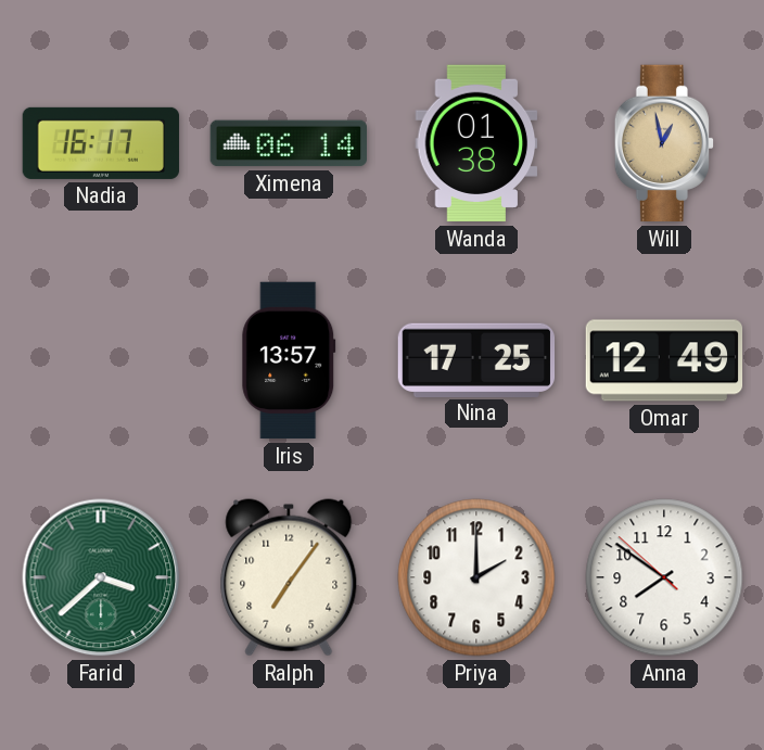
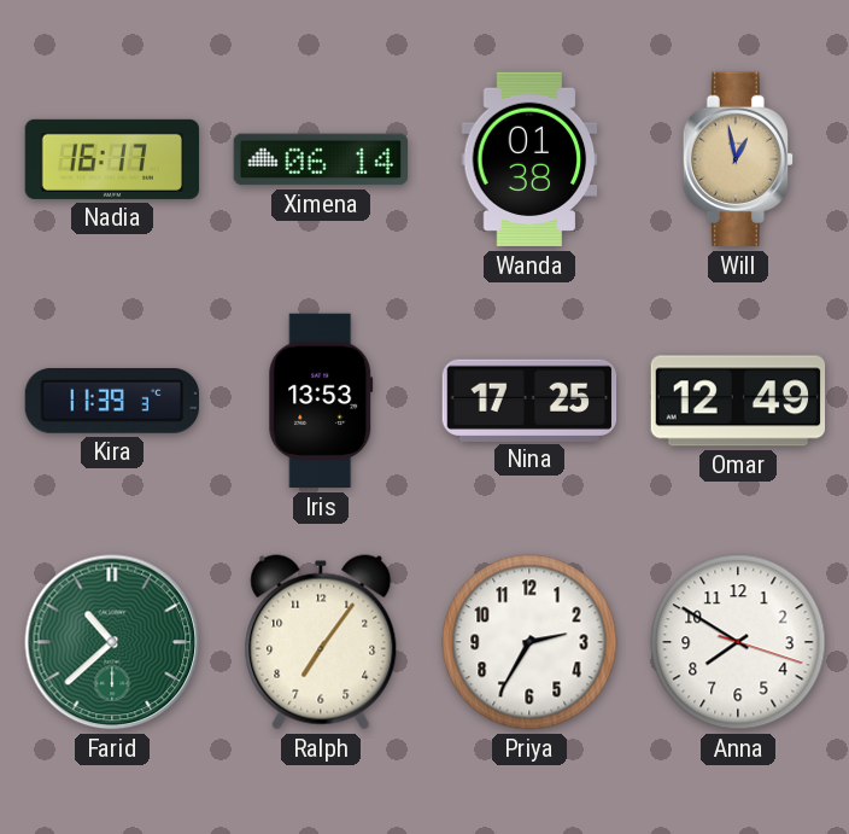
Kira: none -> 11:39 (111, 401)
Iris: 13:57 -> 13:53 (321, 401)
Farid: 3:38 -> 10:38 (112, 642)
Priya: 2:00 -> 2:35 (529, 642)
Anna: 7:50:52 -> 7:50:18 (738, 642)
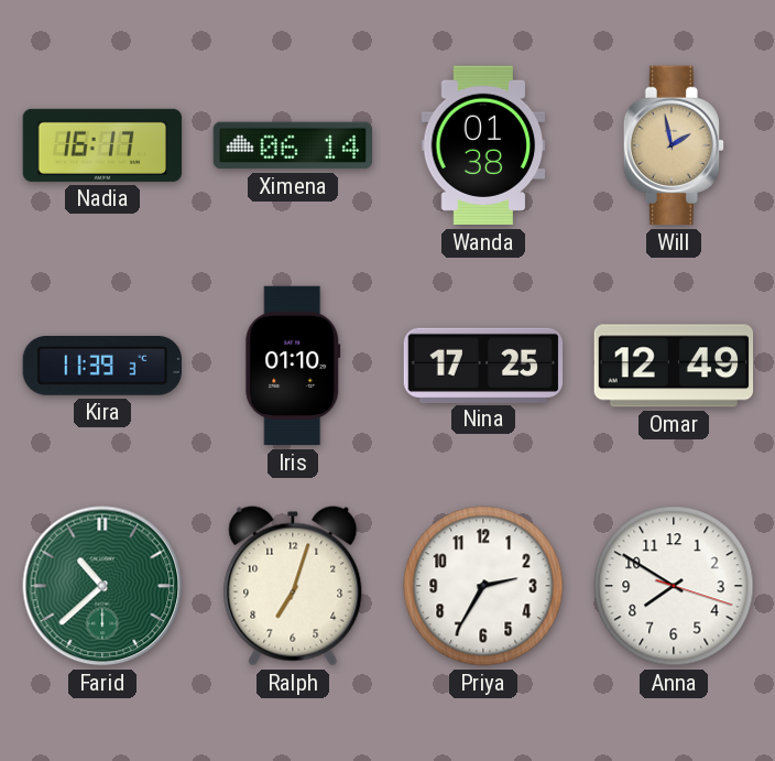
Will: 12:58 -> 1:58 (673, 145)
Iris: 13:53 -> 01:10 (293, 366)
Ralph: 7:06 -> 7:03 (293, 586)
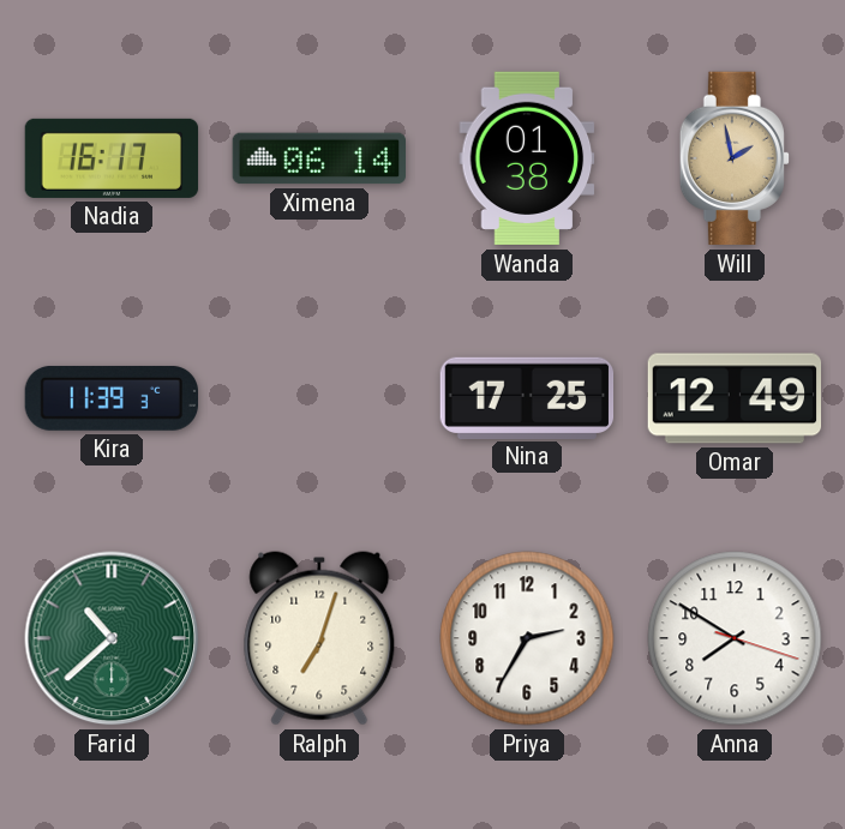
Iris: 01:10 -> none (293, 366)
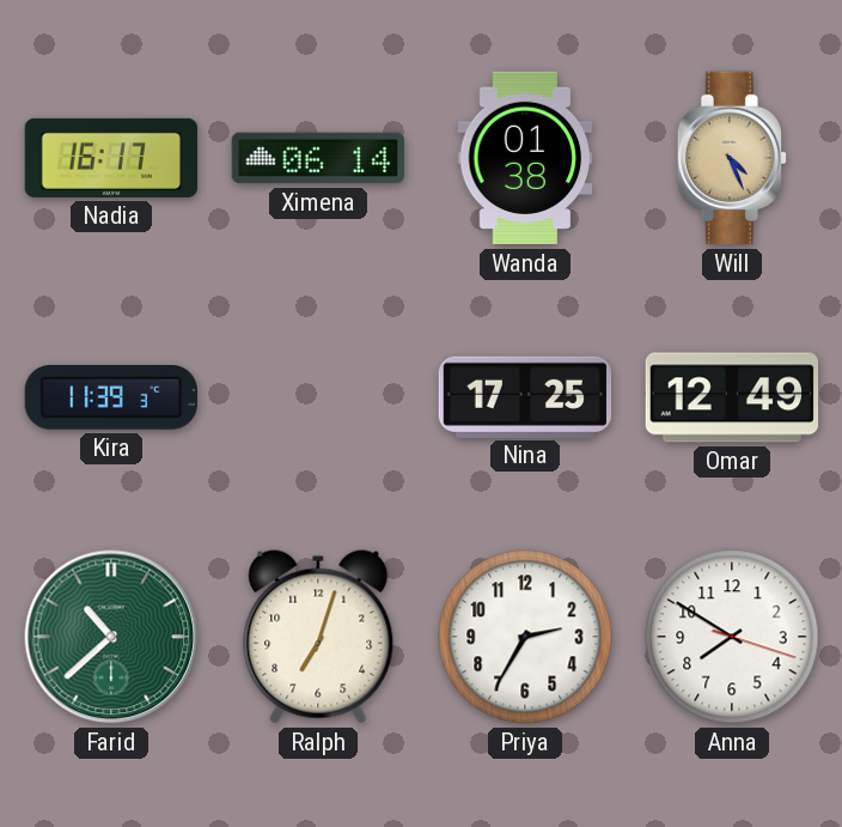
Will: 1:58 -> 4:26 (731, 158)
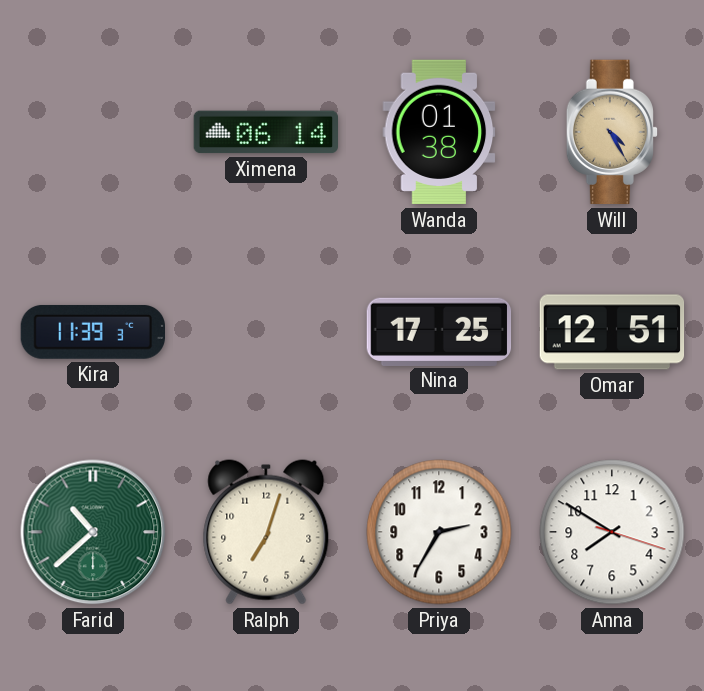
Nadia: 16:17 -> none (111, 158)
Will: 4:26 -> 4:25 (611, 132)
Omar: 12:49 -> 12:51 (612, 332)
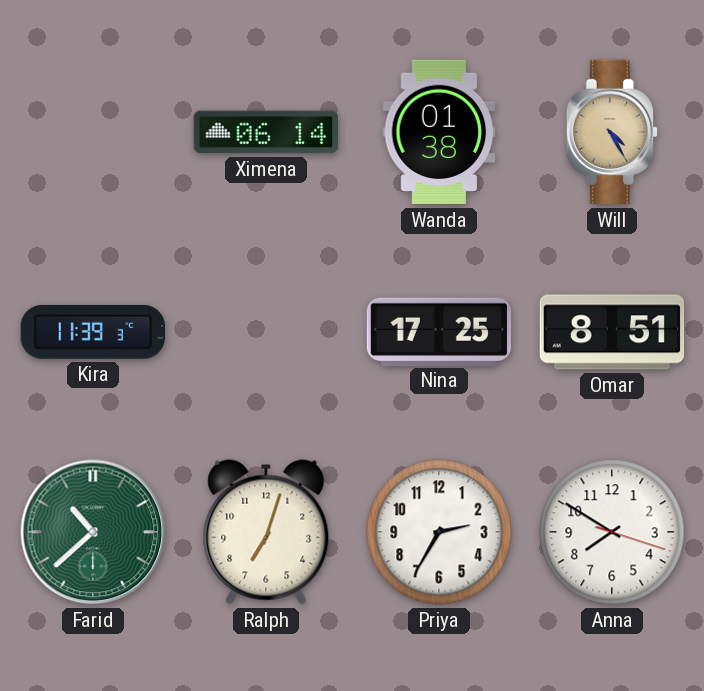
Omar: 12:51 -> 8:51 (612, 332)
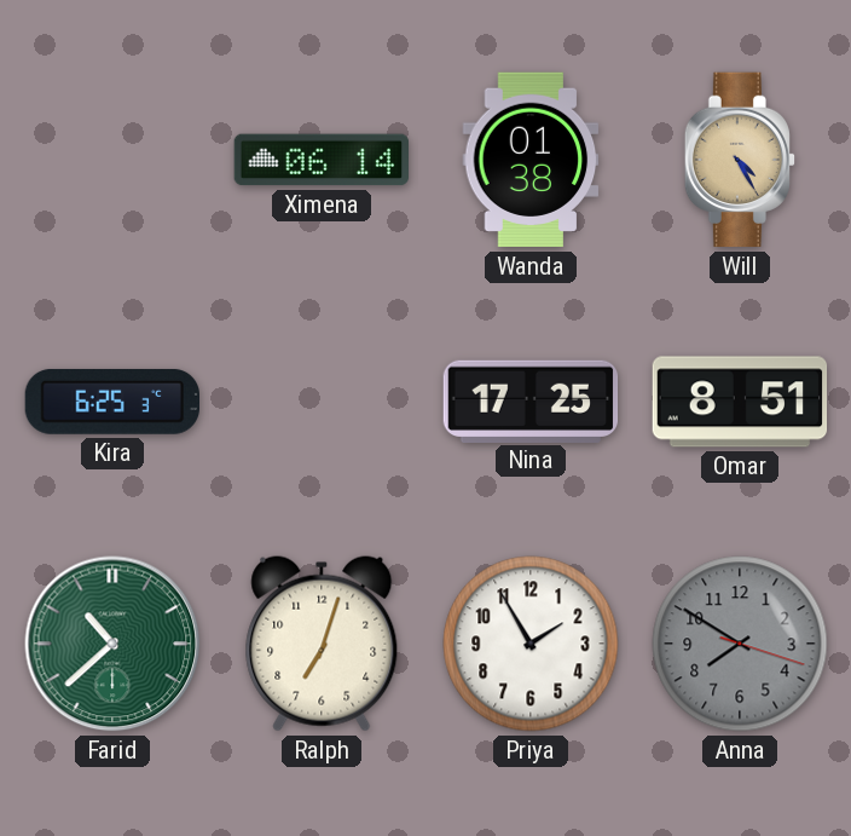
Kira: 11:39 -> 6:25 (111, 402)
Priya: 2:35 -> 1:55 (531, 644)
Anna dial: white -> grey (740, 644)
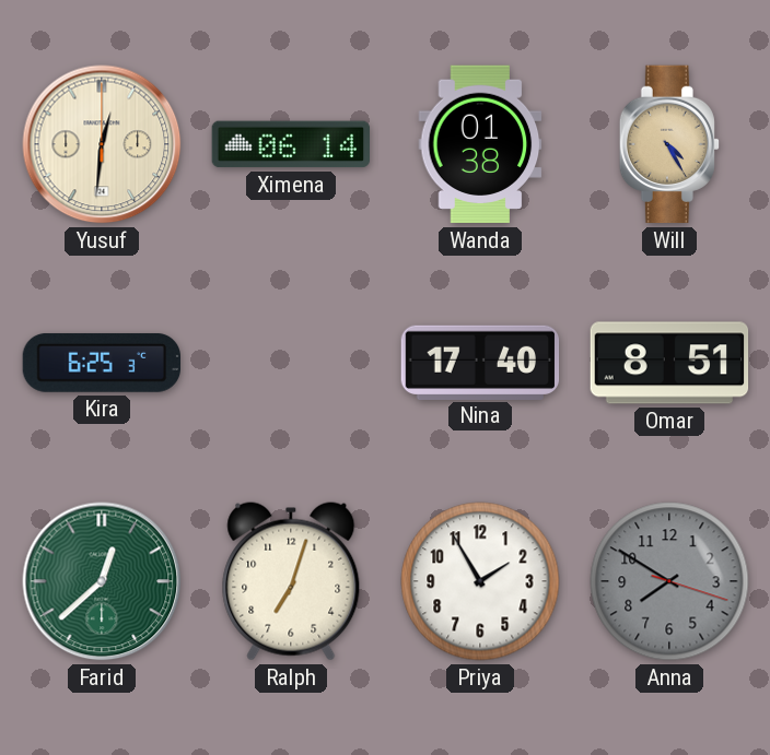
Yusuf: none -> 12:31 (102, 144)
Nina: 17:25 -> 17:40 (480, 362)
Farid: 10:38 -> 12:38 (102, 581)
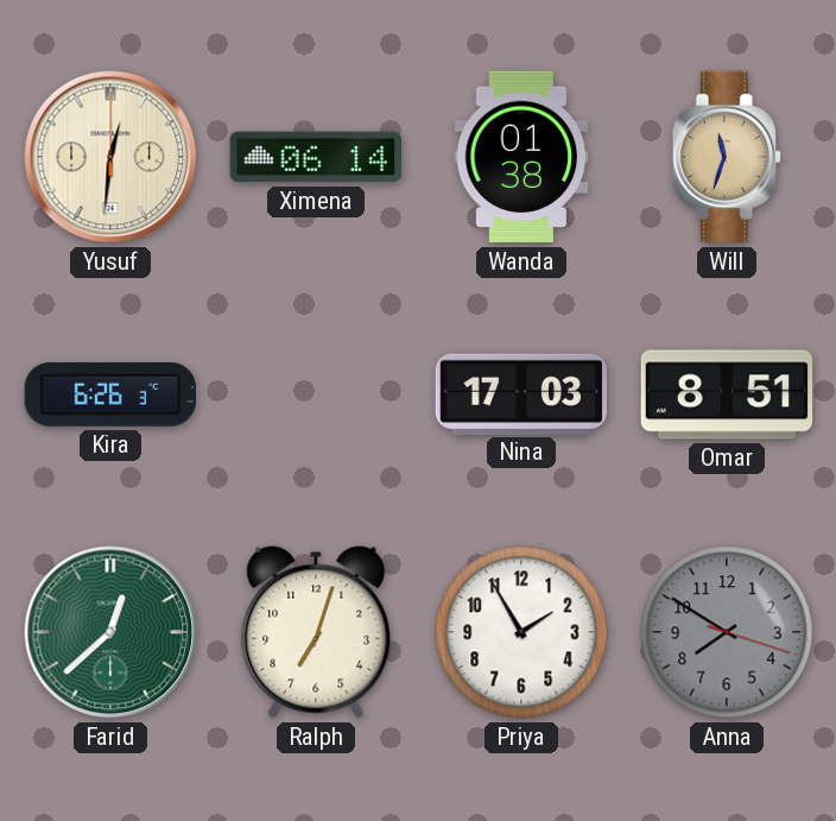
Will: 4:25 -> 11:33 (726, 157)
Kira: 6:25 -> 6:26 (109, 394)
Nina: 17:40 -> 17:03 (521, 393)
